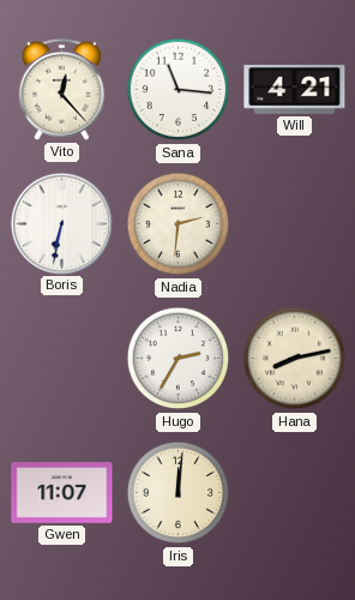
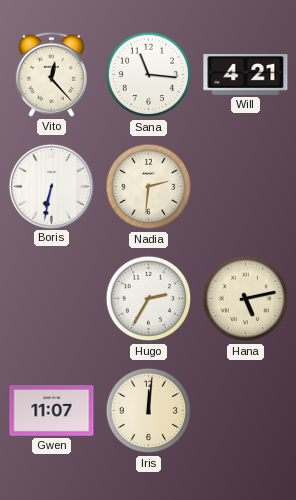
Hana: 8:13 -> 5:13 (246, 299)
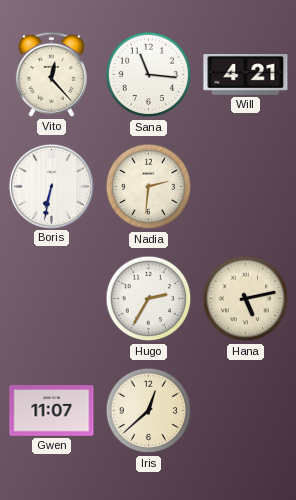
Iris: 12:01 -> 12:38 (149, 411)
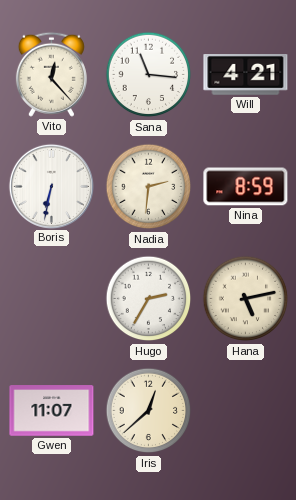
Nina: none -> 8:59 (246, 187)
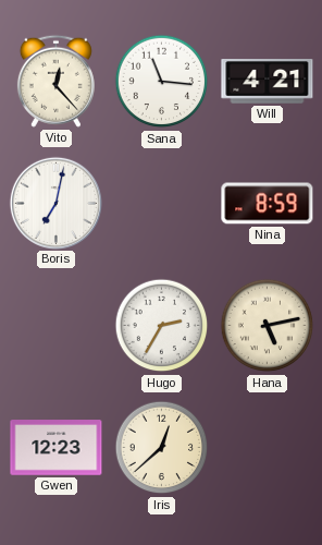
Boris: 6:32 -> 7:02 (55, 203)
Nadia: 2:31 -> none (149, 187)
Gwen: 11:07 -> 12:23 (57, 448)
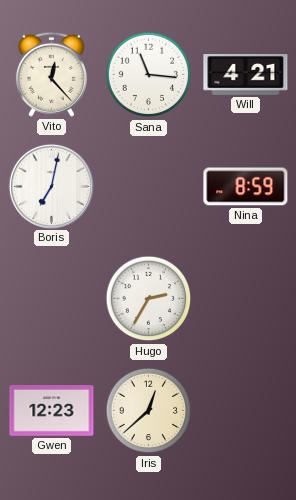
Hana: 5:13 -> none (268, 326)
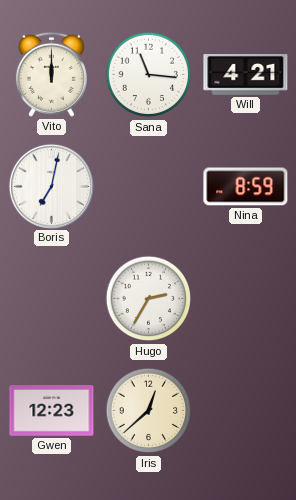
Vito: 12:23 -> 12:00 (51, 74)
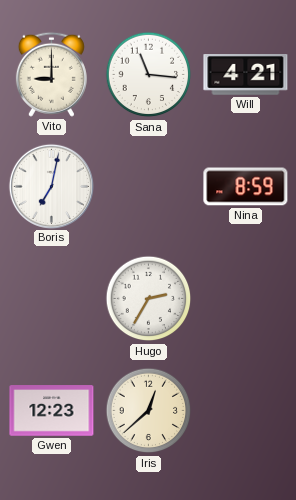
Vito: 12:00 -> 9:00 (51, 74)
